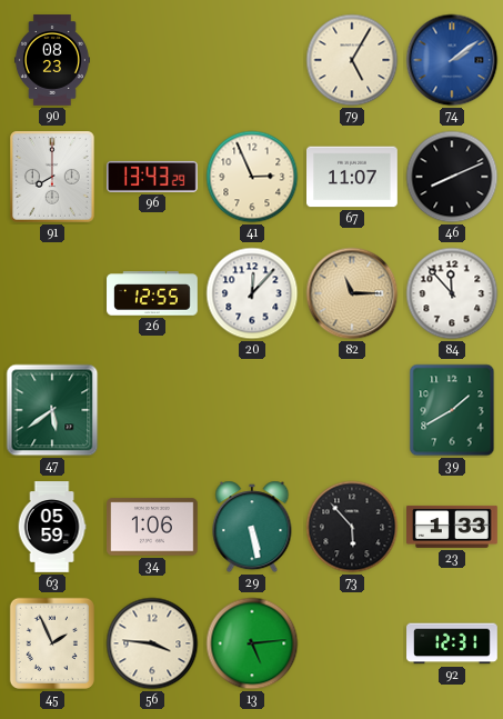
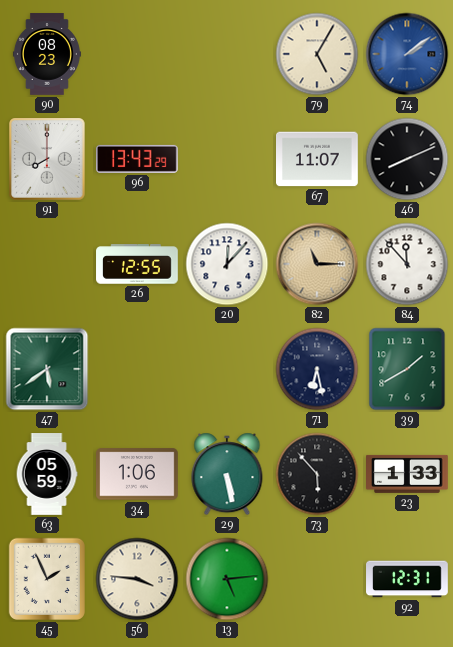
41: 2:56 -> none (252, 177)
71: none -> 6:28 (317, 369)
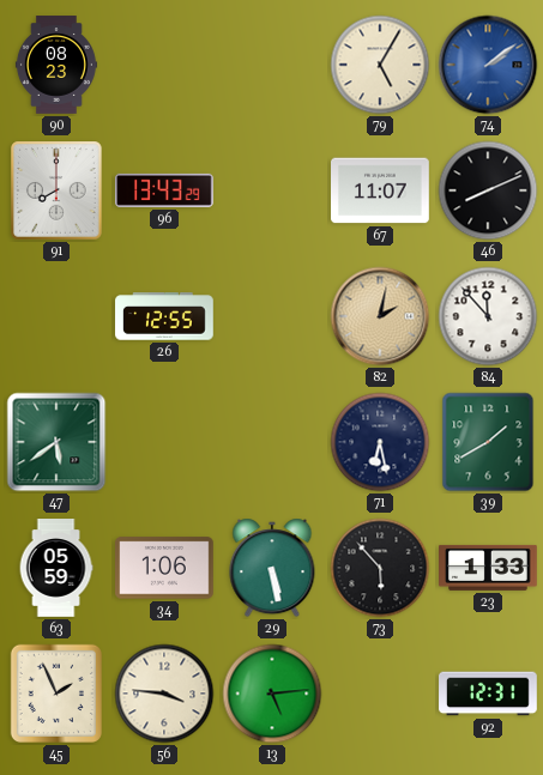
20: 12:07 -> none (227, 264)
82: 11:15 -> 2:02 (380, 316)
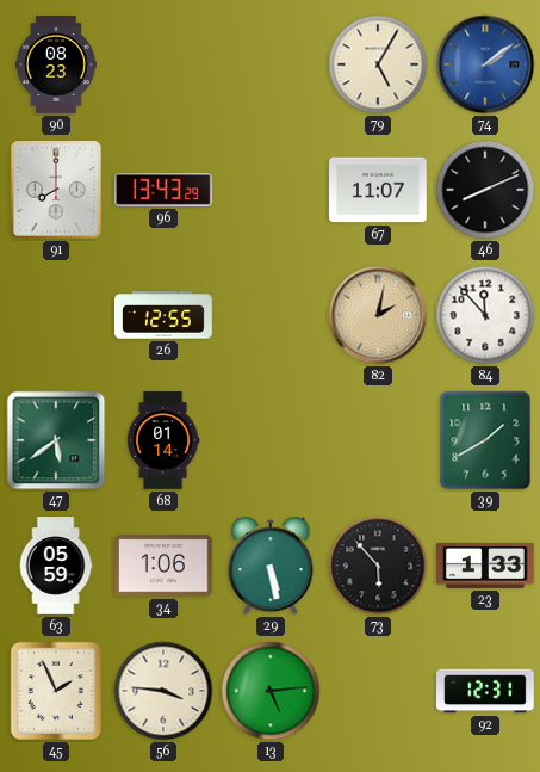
68: none -> 01:14 (163, 440)
71: 6:28 -> none (380, 442)
